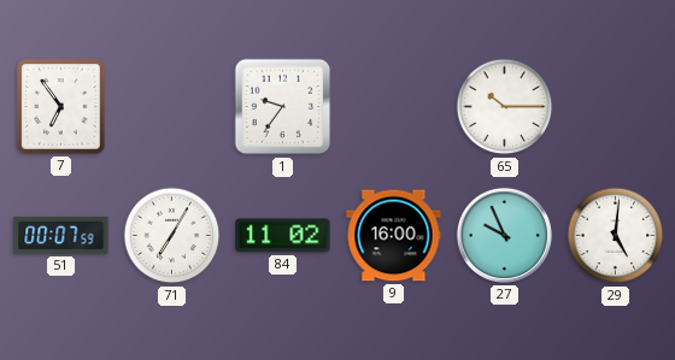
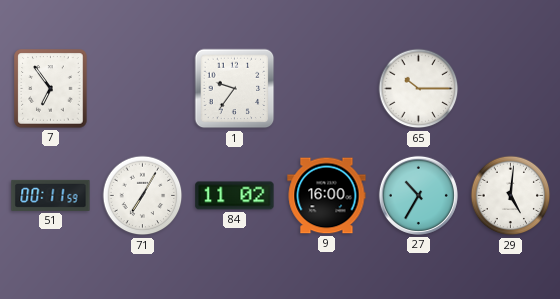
51: 00:07 -> 00:11 (51, 195)
27: 9:56 -> 10:35 (418, 195)
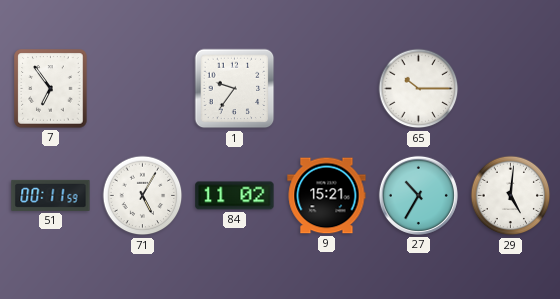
71: 7:05 -> 5:05 (143, 196)
9: 16:00 -> 15:21 (327, 196)
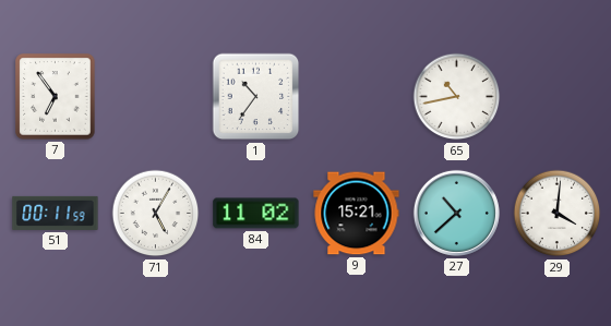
1: 9:36 -> 10:36 (256, 97)
65: 10:15 -> 10:43 (457, 97)
27: 10:35 -> 10:38 (456, 213)
29: 5:01 -> 4:01 (558, 214)
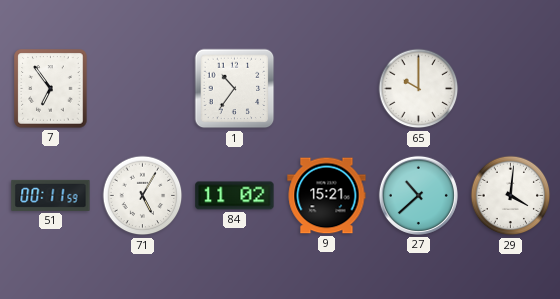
65: 10:43 -> 10:00 (419, 89)
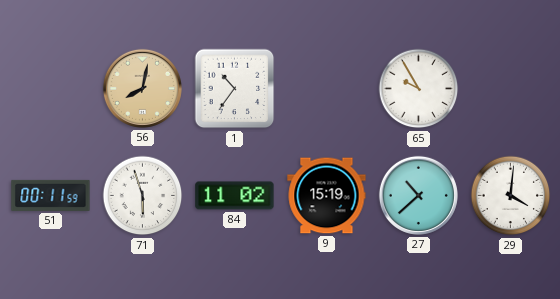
7: 6:54 -> none (51, 89)
56: none -> 8:02 (142, 88)
65: 10:00 -> 9:55 (419, 89)
71: 5:05 -> 5:57 (143, 196)
9: 15:21 -> 15:19 (327, 196)
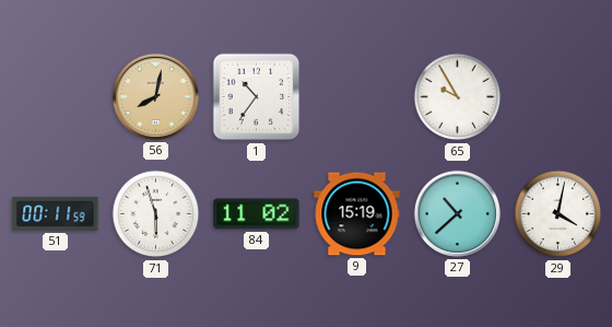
29: 4:01 -> 4:02 (558, 214)
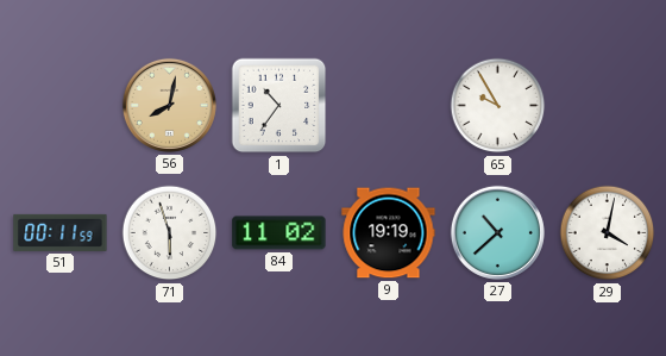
9: 15:19 -> 19:19 (389, 233)
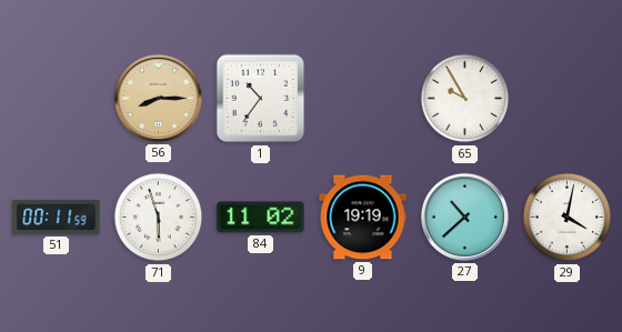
56: 8:02 -> 8:15 (158, 98)
